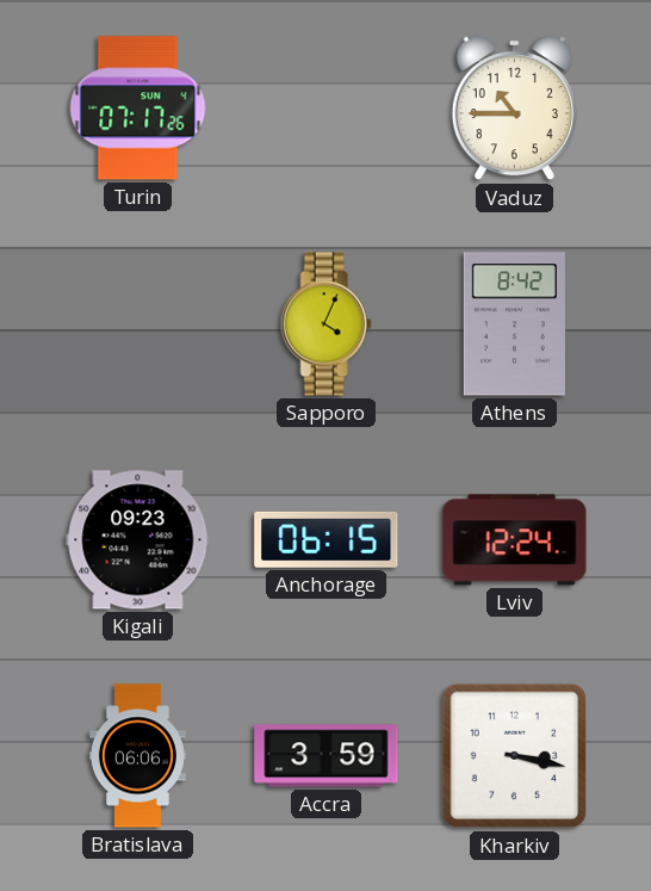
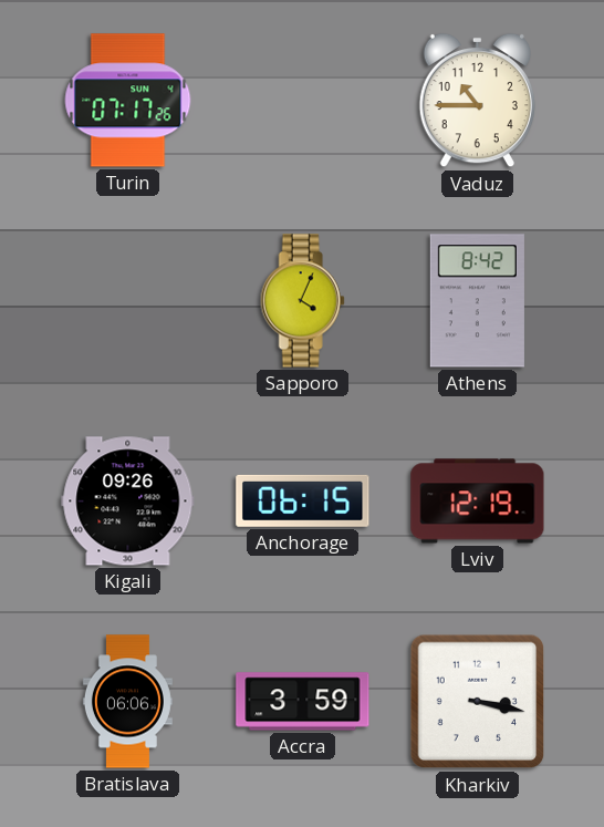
Kigali: 09:23 -> 09:26 (128, 502)
Lviv: 12:24 -> 12:19 (478, 502)
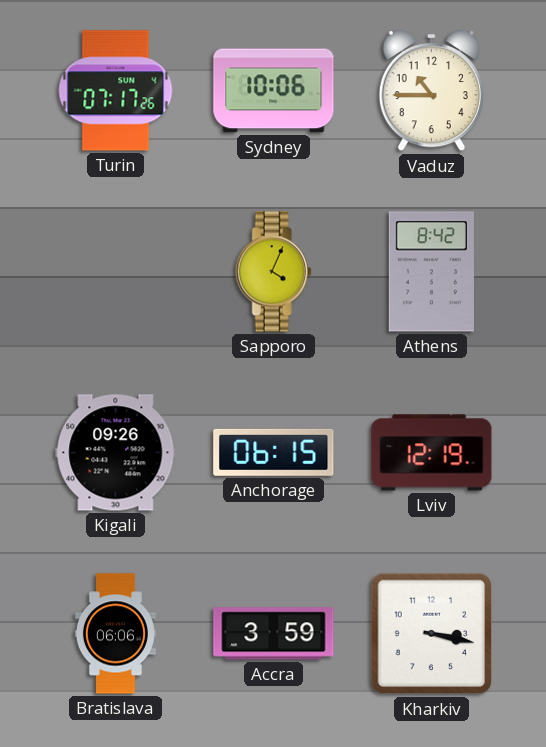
Sydney: none -> 10:06 (274, 91)
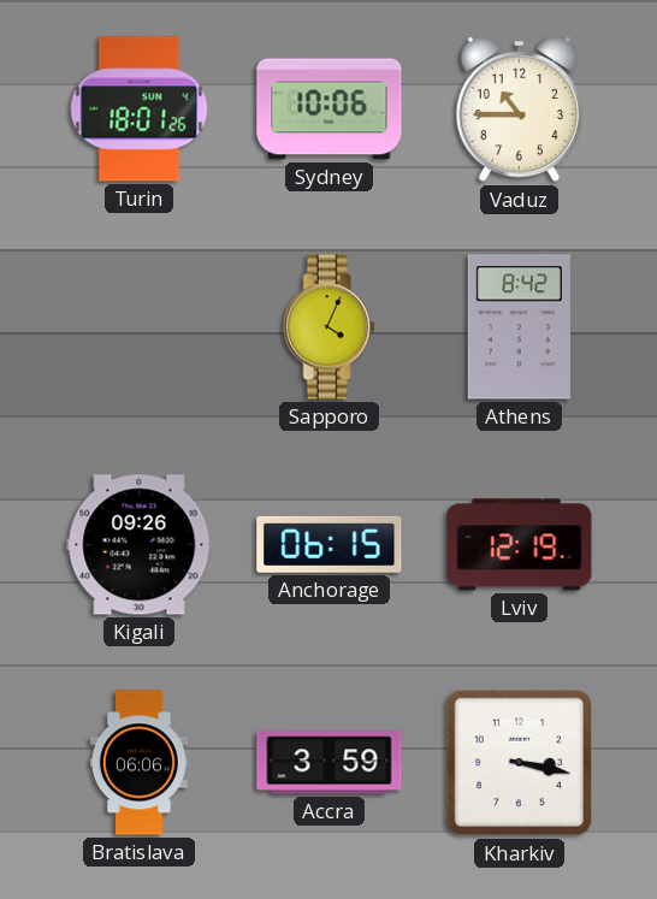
Turin: 07:17 -> 18:01 (140, 110)
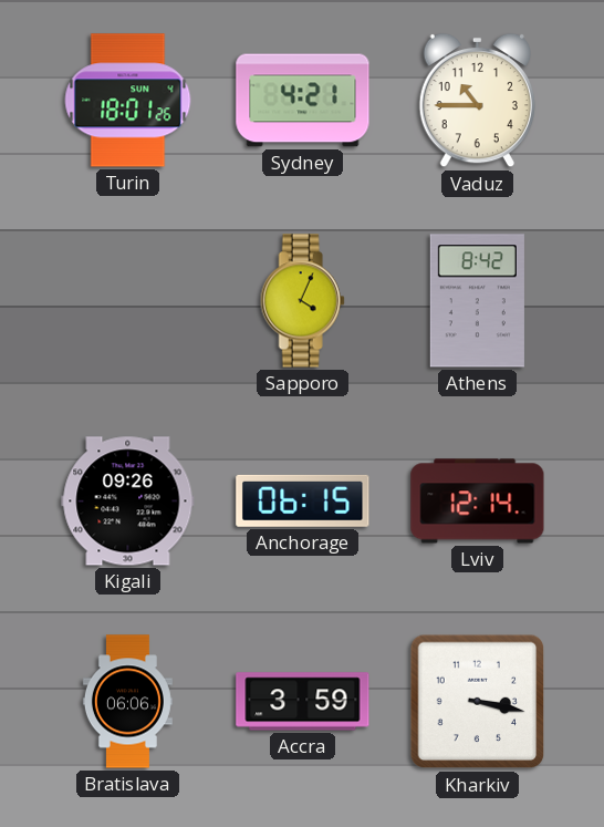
Sydney: 10:06 -> 4:21 (303, 101)
Lviv: 12:19 -> 12:14 (478, 502)
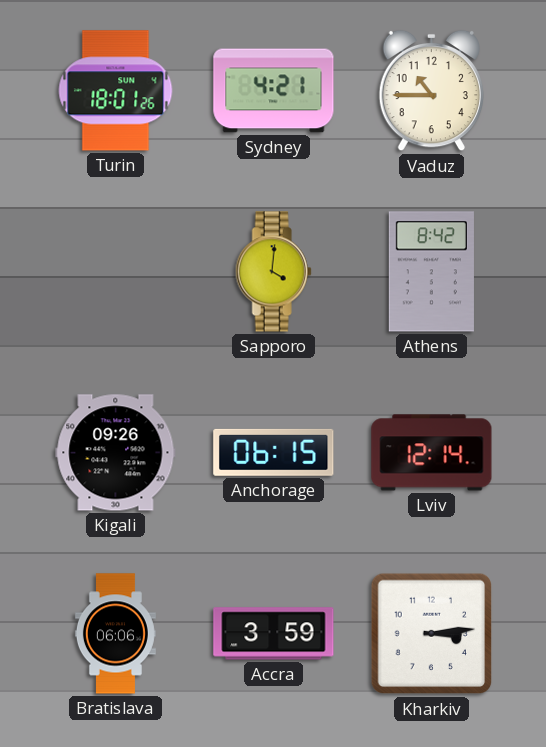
Sapporo: 4:04 -> 4:01 (273, 272)
Kharkiv: 3:17 -> 3:14 (432, 634)
